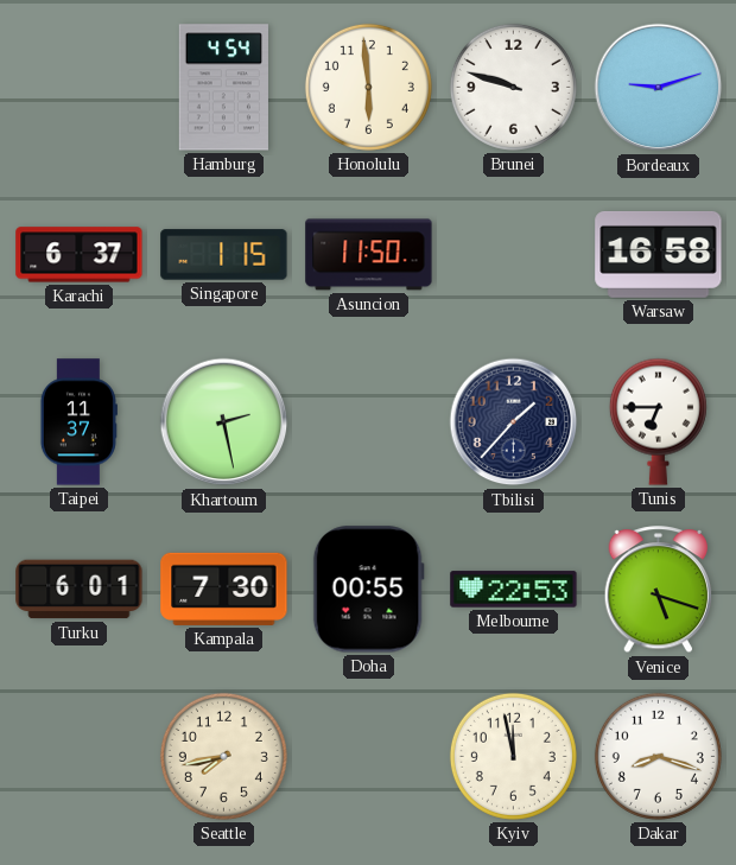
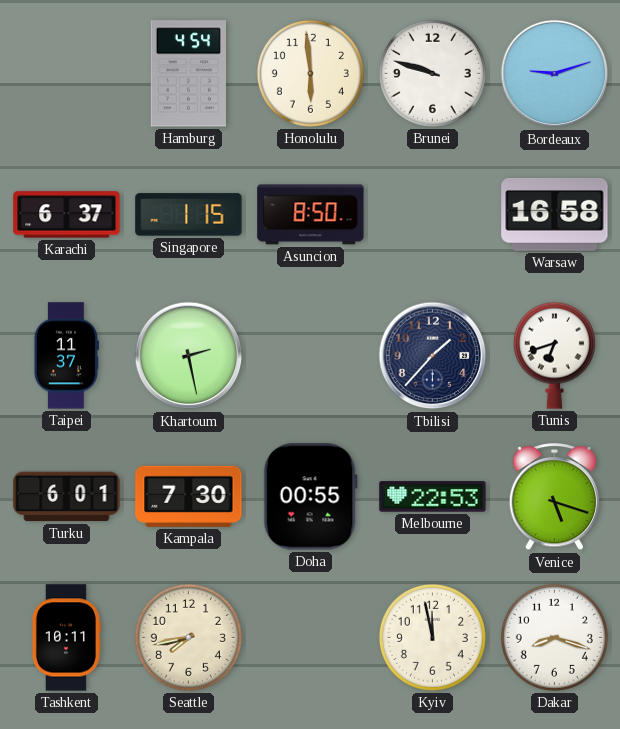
Asuncion: 11:50 -> 8:50 (311, 215)
Tunis: 6:45 -> 6:42 (554, 355)
Tashkent: none -> 10:11 (66, 638)
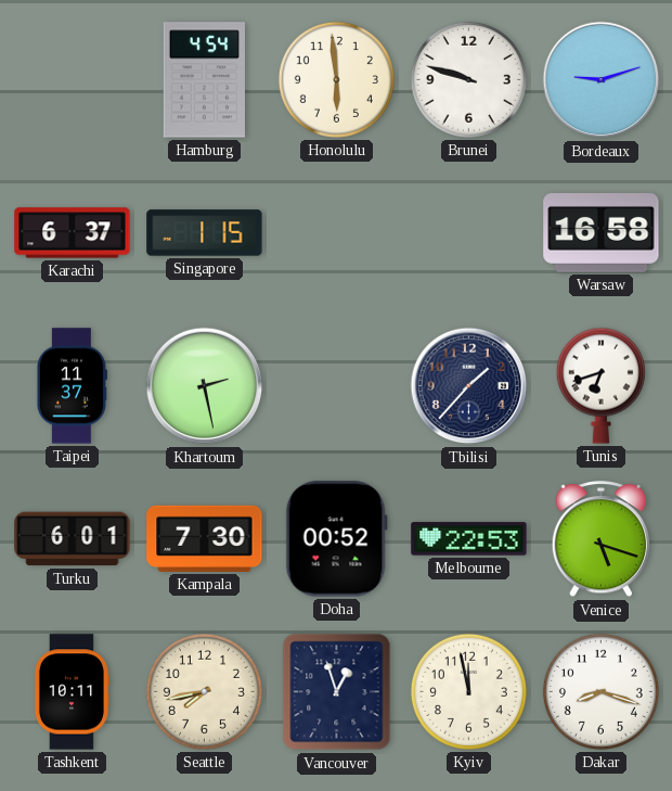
Asuncion: 8:50 -> none (311, 215)
Doha: 00:55 -> 00:52 (336, 539)
Vancouver: none -> 12:57 (337, 692)
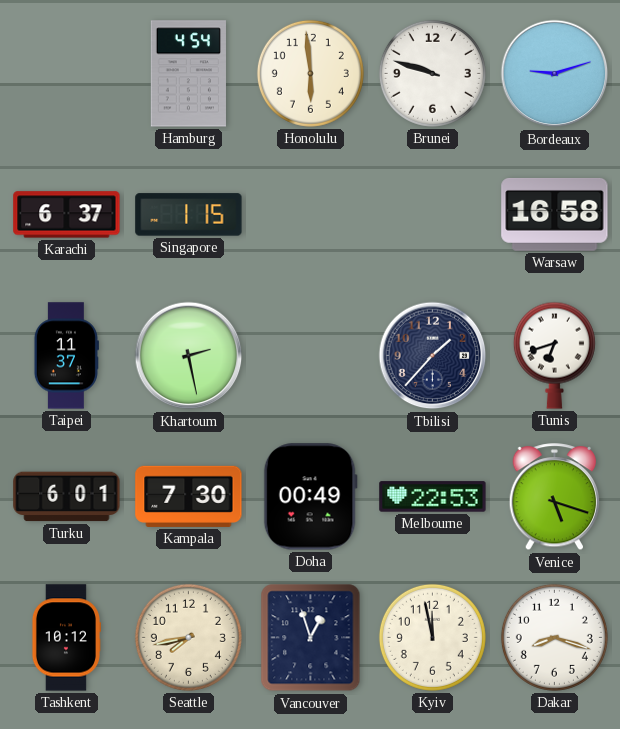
Doha: 00:52 -> 00:49 (310, 497)
Tashkent: 10:11 -> 10:12 (66, 638)
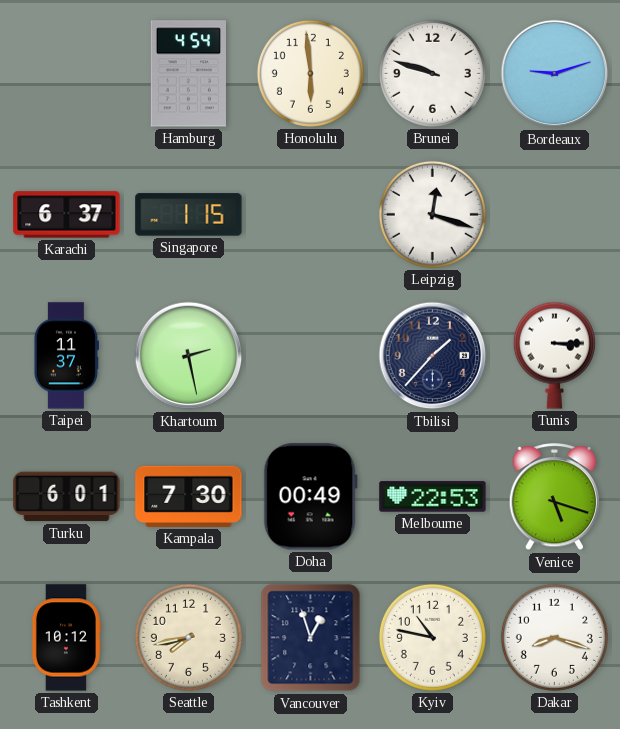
Leipzig: none -> 12:18 (432, 214)
Warsaw: 16:58 -> none (555, 214)
Tunis: 6:42 -> 3:15 (554, 355)
Kyiv: 11:58 -> 10:47 (432, 637)
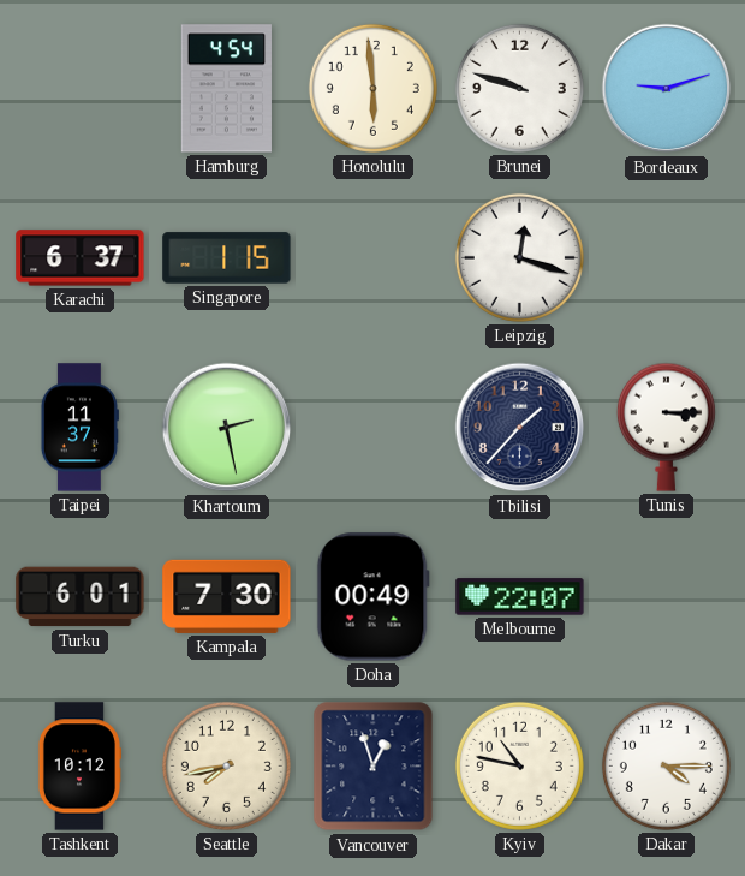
Melbourne: 22:53 -> 22:07 (520, 597)
Venice: 5:18 -> none (555, 497)
Dakar: 8:18 -> 4:15 (666, 765)
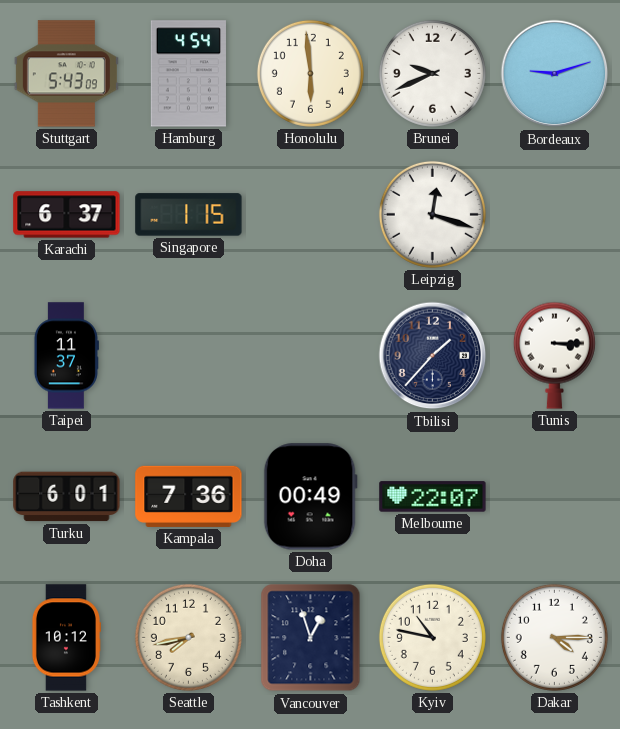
Stuttgart: none -> 5:43 (66, 74)
Brunei: 9:48 -> 9:41 (432, 73)
Khartoum: 2:28 -> none (227, 428)
Kampala: 7:30 -> 7:36 (189, 496)
